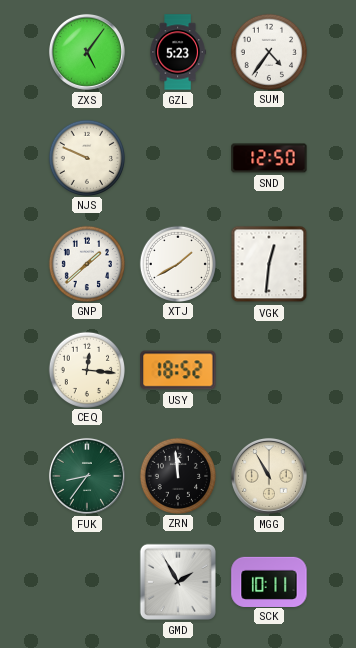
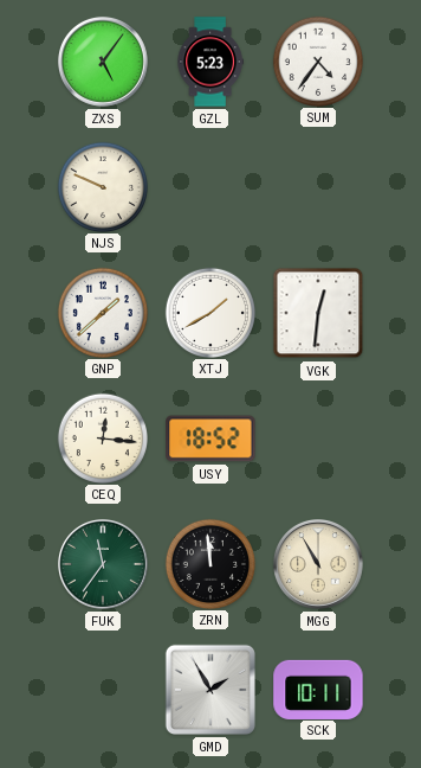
SND: 12:50 -> none (269, 158)
FUK: 8:36 -> 11:36 (103, 564)
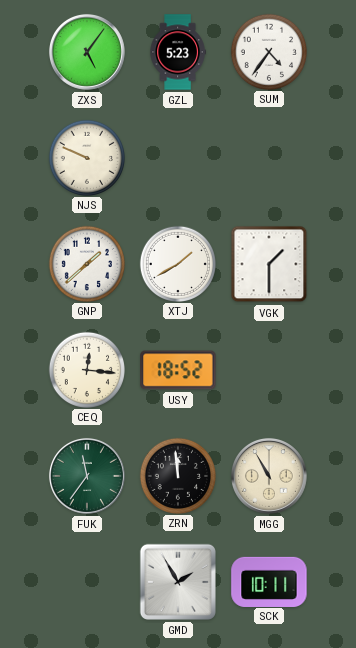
VGK: 12:31 -> 1:30 (269, 264)
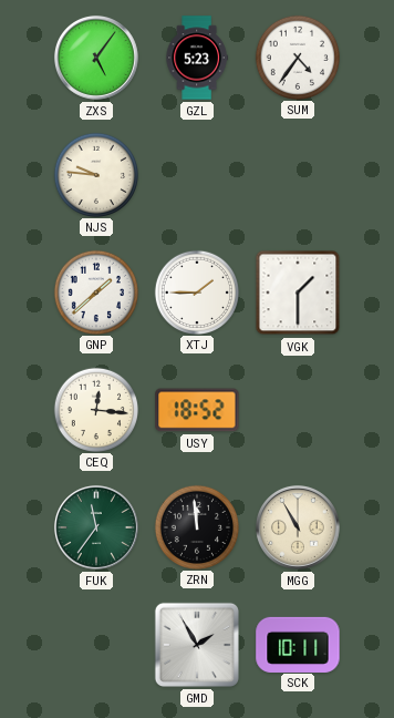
NJS: 9:49 -> 9:46 (95, 174)
XTJ: 1:40 -> 1:45 (196, 291)
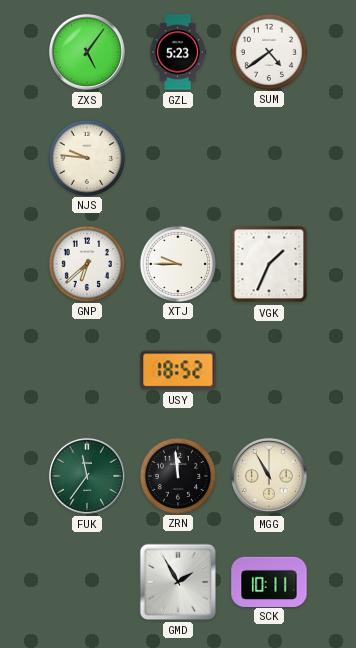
SUM: 4:36 -> 4:39 (268, 51)
GNP: 1:38 -> 6:38 (86, 263)
XTJ: 1:45 -> 9:45 (177, 263)
VGK: 1:30 -> 1:34 (269, 264)
CEQ: 12:16 -> none (95, 409)
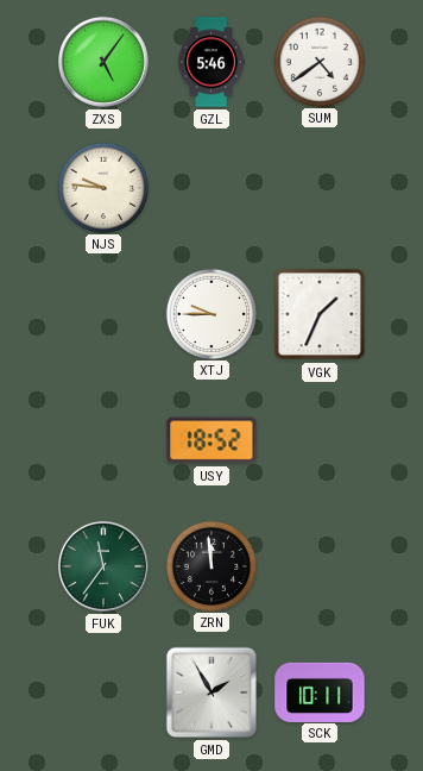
GZL: 5:23 -> 5:46 (211, 62)
GNP: 6:38 -> none (86, 263)
MGG: 10:55 -> none (269, 476)
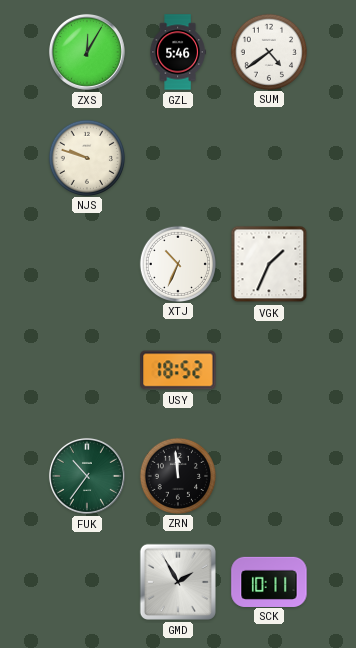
ZXS: 5:06 -> 12:05 (87, 52)
NJS: 9:46 -> 9:48 (86, 157)
XTJ: 9:45 -> 10:34 (177, 263)
FUK: 11:36 -> 10:36 (87, 476)
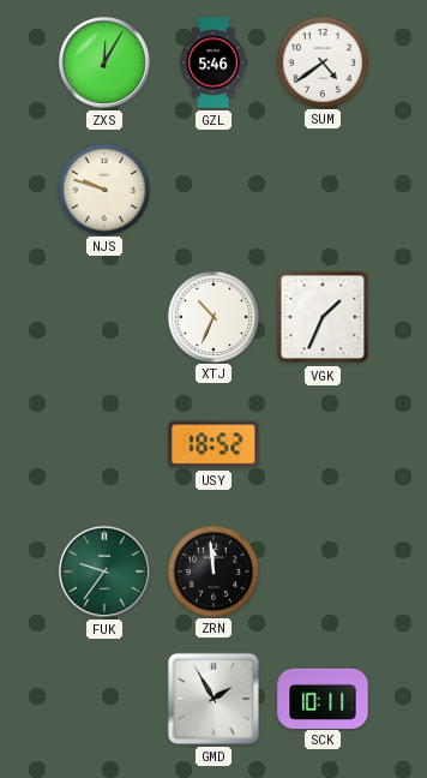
FUK: 10:36 -> 9:36 (104, 571)
